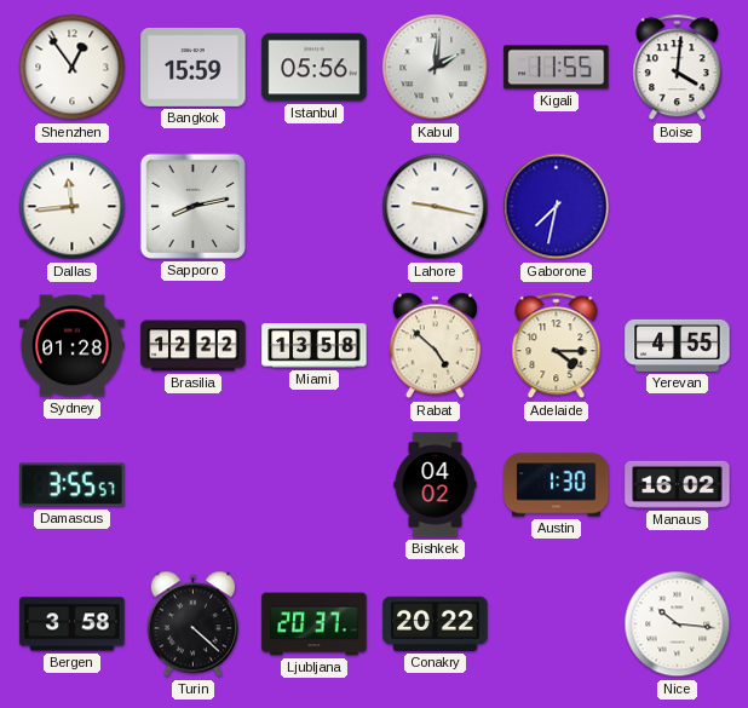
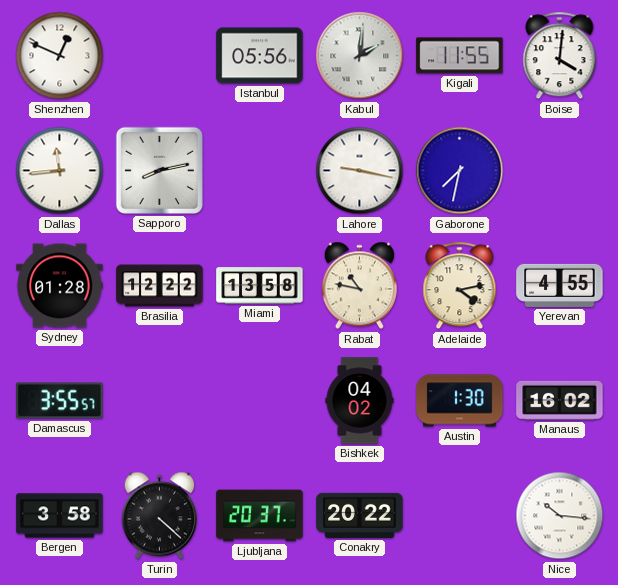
Shenzhen: 12:54 -> 12:49 (60, 56)
Bangkok: 15:59 -> none (194, 67)
Rabat: 4:52 -> 10:47 (359, 286)
Adelaide: 4:15 -> 4:13 (460, 286)
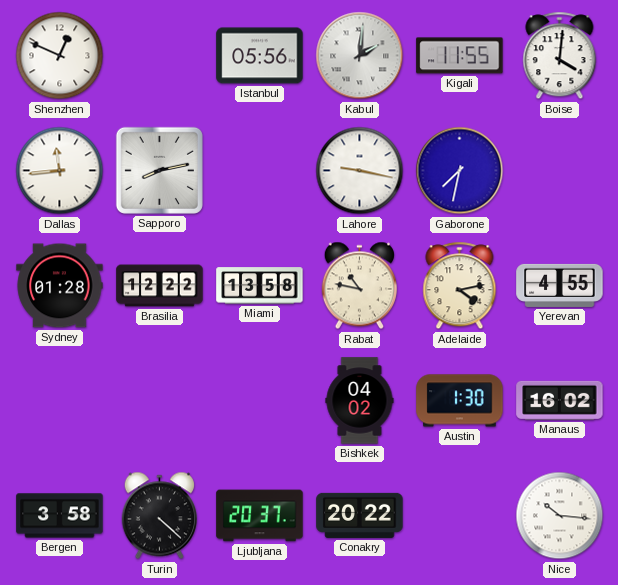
Damascus: 3:55 -> none (60, 401)
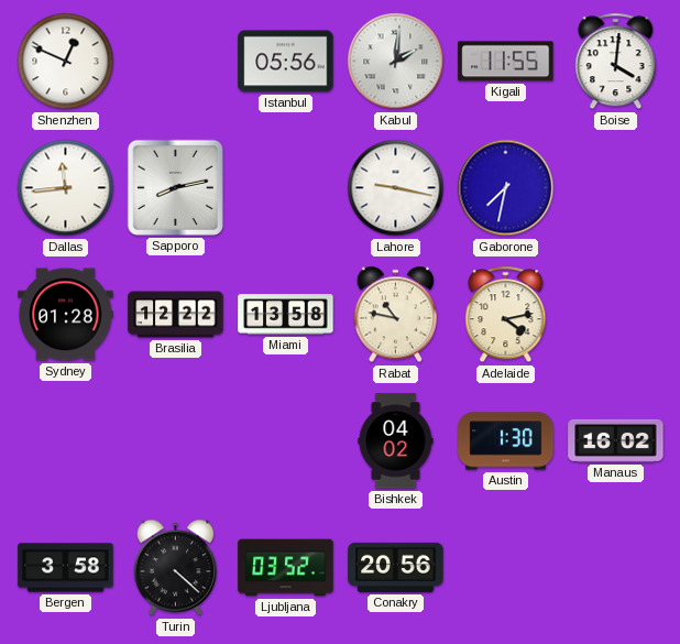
Yerevan: 4:55 -> none (560, 285)
Ljubljana: 20:37 -> 03:52 (286, 568)
Conakry: 20:22 -> 20:56 (396, 567)
Nice: 10:16 -> none (560, 516)
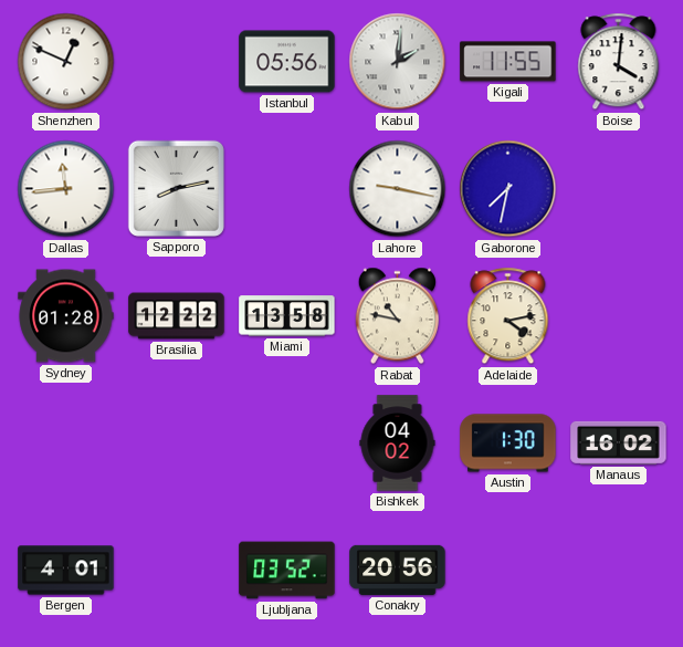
Bergen: 3:58 -> 4:01 (66, 571)
Turin: 4:22 -> none (175, 568)
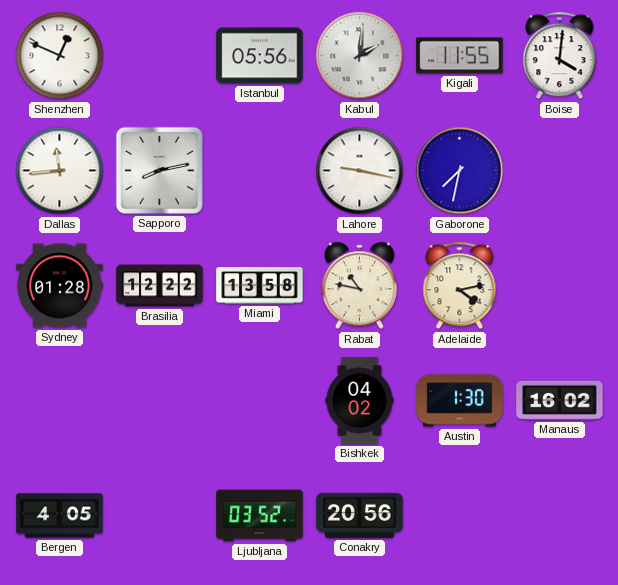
Bergen: 4:01 -> 4:05 (60, 516)
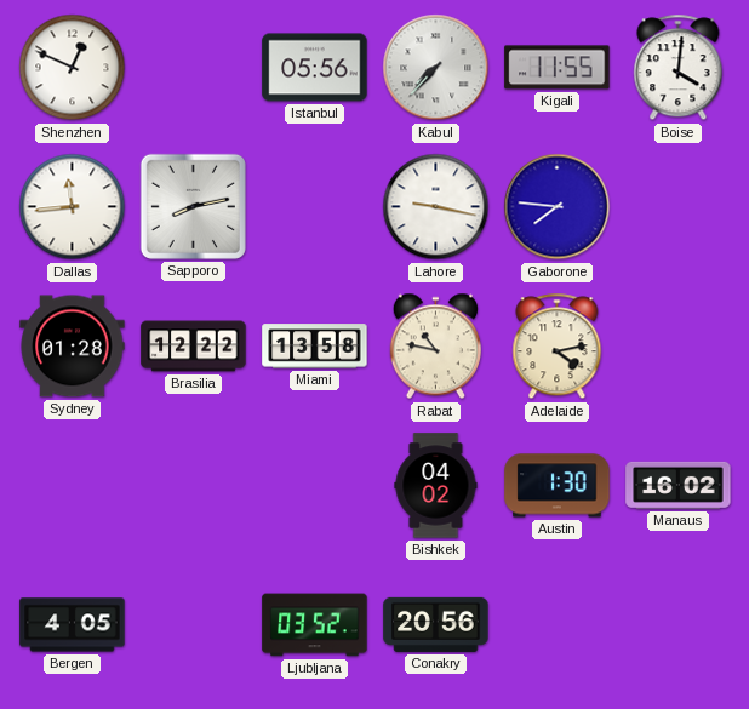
Kabul: 2:01 -> 7:37 (436, 68)
Gaborone: 7:32 -> 7:46 (558, 207)
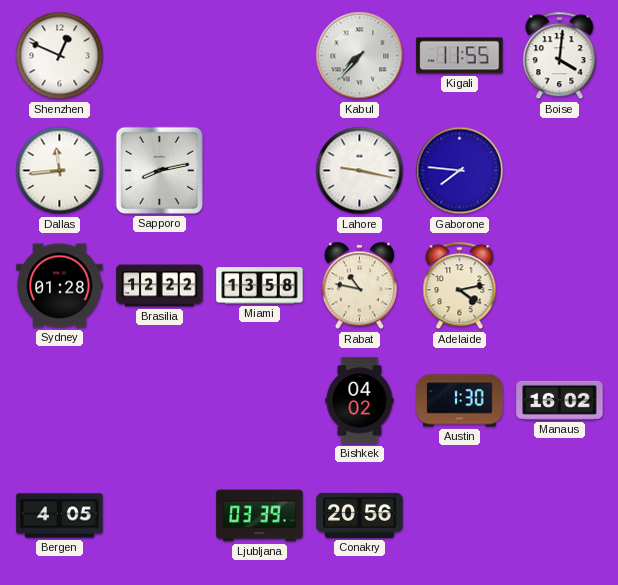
Istanbul: 05:56 -> none (315, 68)
Ljubljana: 03:52 -> 03:39 (260, 516)
